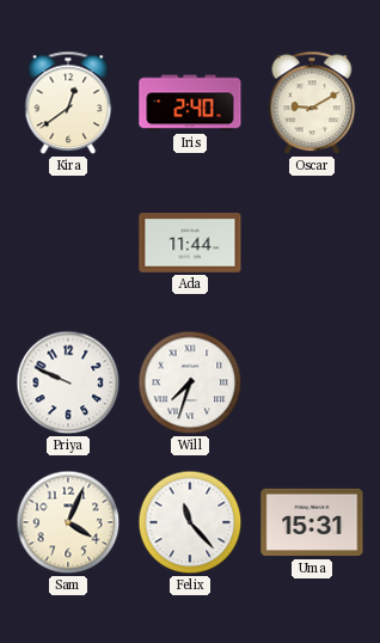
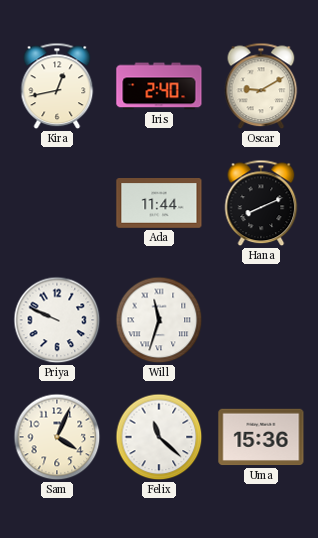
Kira: 12:39 -> 12:43 (57, 86)
Hana: none -> 8:11 (261, 203)
Will: 7:33 -> 11:33 (159, 320)
Felix: 11:23 -> 11:22 (159, 437)
Uma: 15:31 -> 15:36 (261, 437)
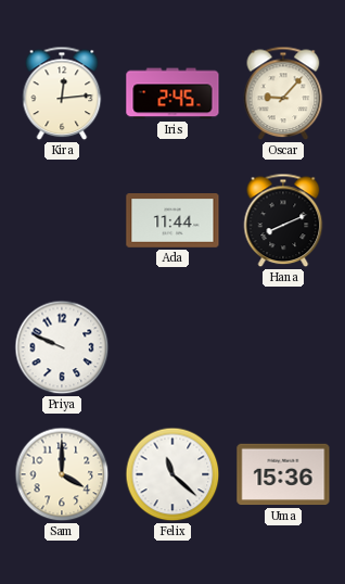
Kira: 12:43 -> 12:14 (62, 93)
Iris: 2:40 -> 2:45 (173, 93)
Oscar: 9:10 -> 9:07 (283, 93)
Will: 11:33 -> none (159, 320)
Sam: 4:04 -> 4:00 (62, 474)
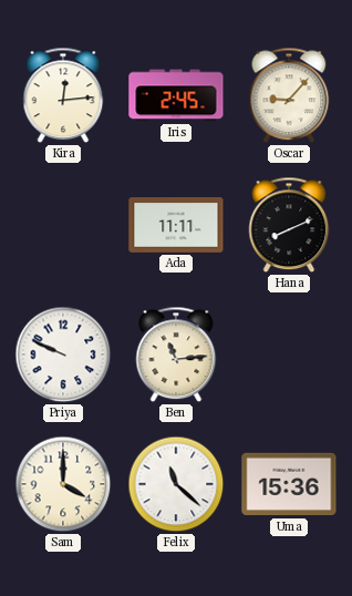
Ada: 11:44 -> 11:11 (176, 226)
Ben: none -> 11:14 (176, 354)
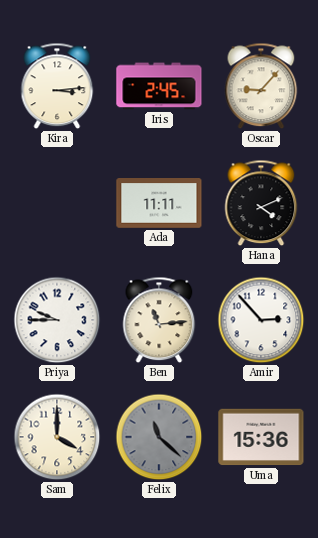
Kira: 12:14 -> 3:14 (57, 86)
Hana: 8:11 -> 4:11 (261, 203)
Priya: 9:49 -> 9:45 (57, 320)
Amir: none -> 2:53 (261, 320)
Felix dial: white -> grey (159, 437)
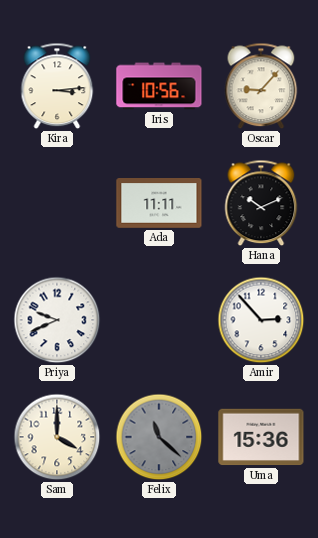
Iris: 2:45 -> 10:56 (159, 86)
Hana: 4:11 -> 10:11 (261, 203)
Priya: 9:45 -> 9:41 (57, 320)
Ben: 11:14 -> none (159, 320)
